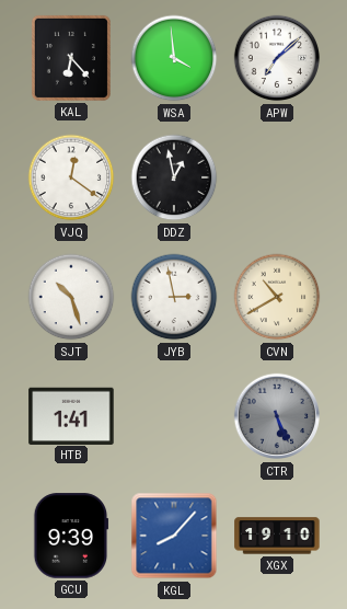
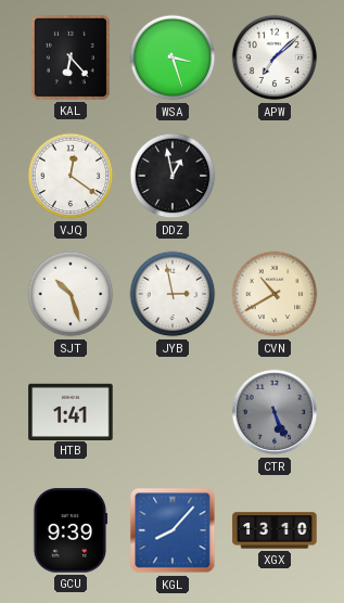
WSA: 3:59 -> 3:27 (173, 57)
XGX: 19:10 -> 13:10 (275, 530)
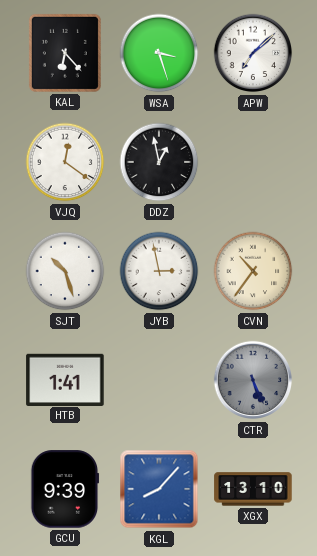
CVN: 10:40 -> 10:36 (253, 271)
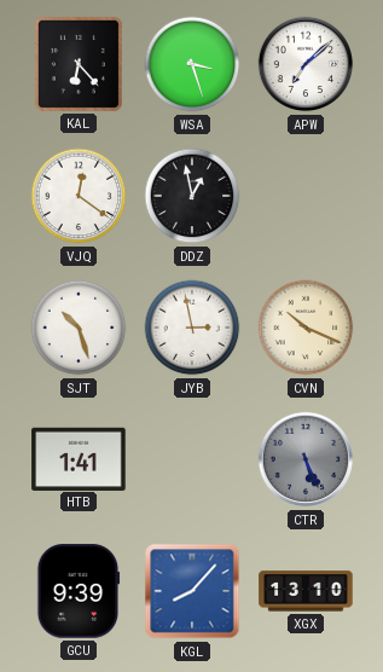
CVN: 10:36 -> 10:19 (306, 328)
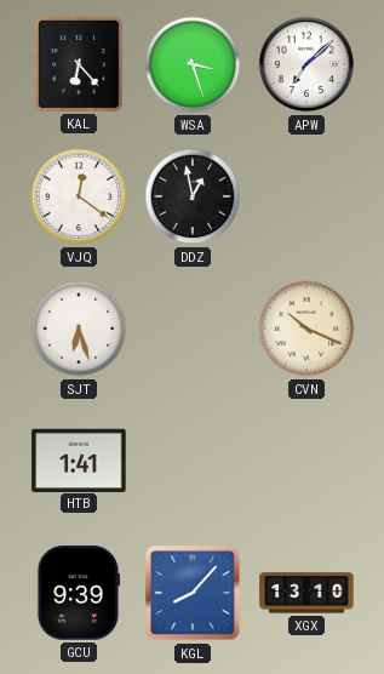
SJT: 10:27 -> 6:27 (79, 329)
JYB: 2:58 -> none (192, 328)
CTR: 5:26 -> none (306, 459)
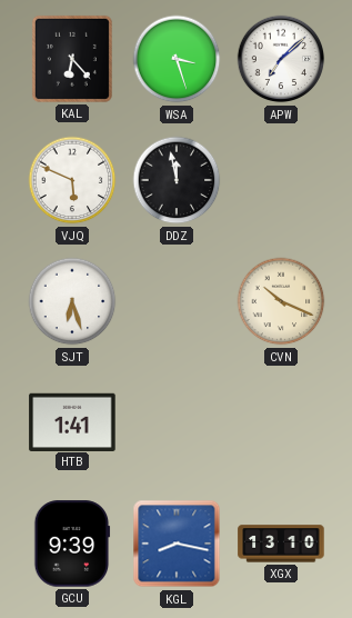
VJQ: 12:21 -> 5:49 (72, 180)
DDZ: 12:58 -> 11:58 (177, 180)
KGL: 8:07 -> 8:17 (177, 544)
